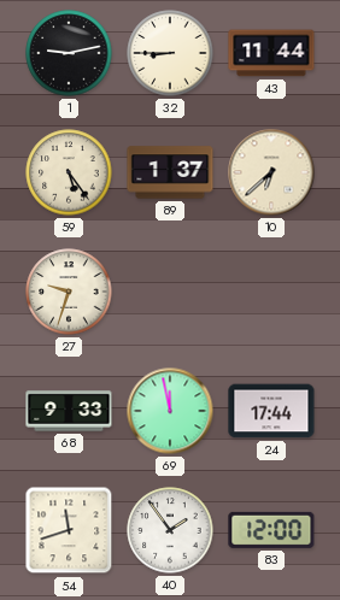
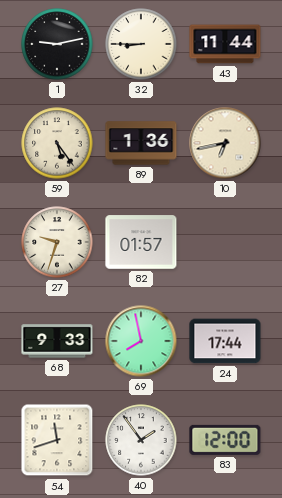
89: 1:37 -> 1:36 (141, 143)
10: 6:38 -> 6:43 (225, 143)
82: none -> 01:57 (141, 242)
69: 11:58 -> 7:58 (141, 341)
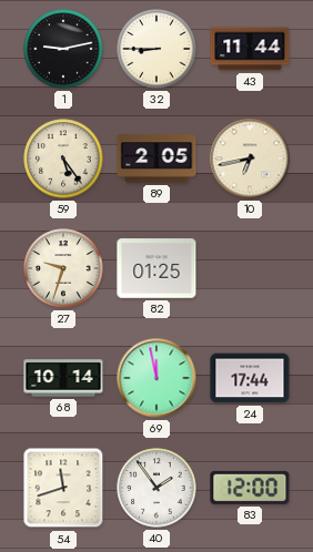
89: 1:36 -> 2:05 (156, 159)
82: 01:57 -> 01:25 (156, 268)
68: 9:33 -> 10:14 (63, 378)
69: 7:58 -> 11:58 (156, 378)
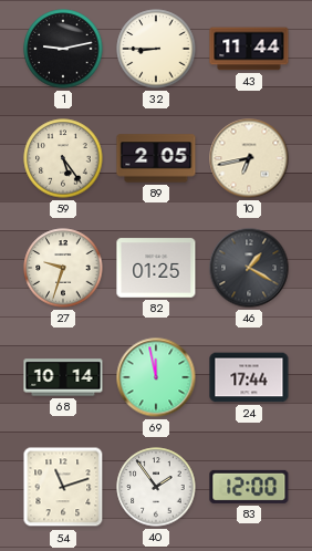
46: none -> 1:20 (249, 268)
54: 11:42 -> 11:12 (63, 487)
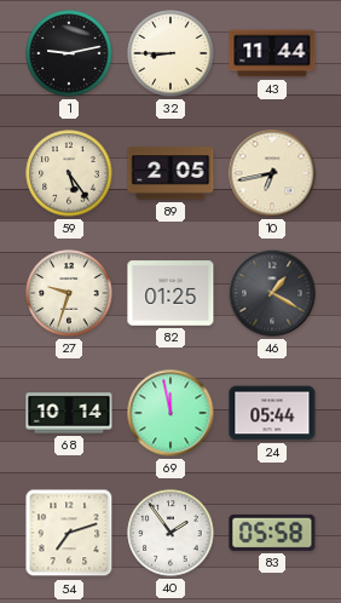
24: 17:44 -> 05:44 (272, 413)
54: 11:12 -> 7:12 (69, 533)
83: 12:00 -> 05:58 (272, 533)
